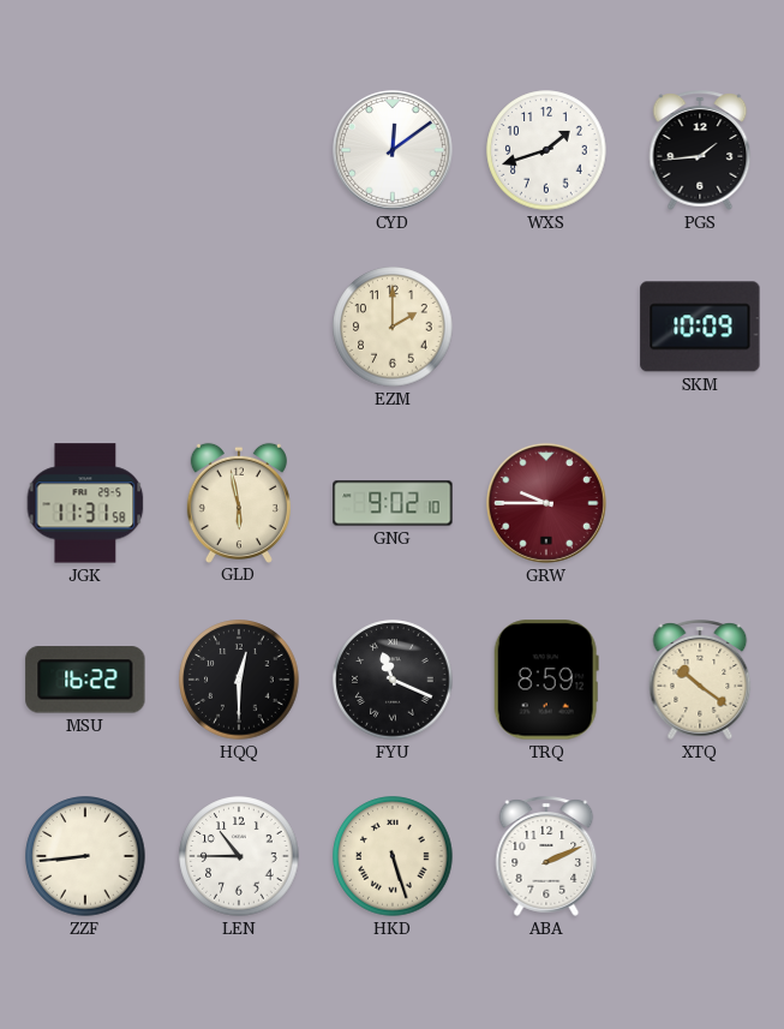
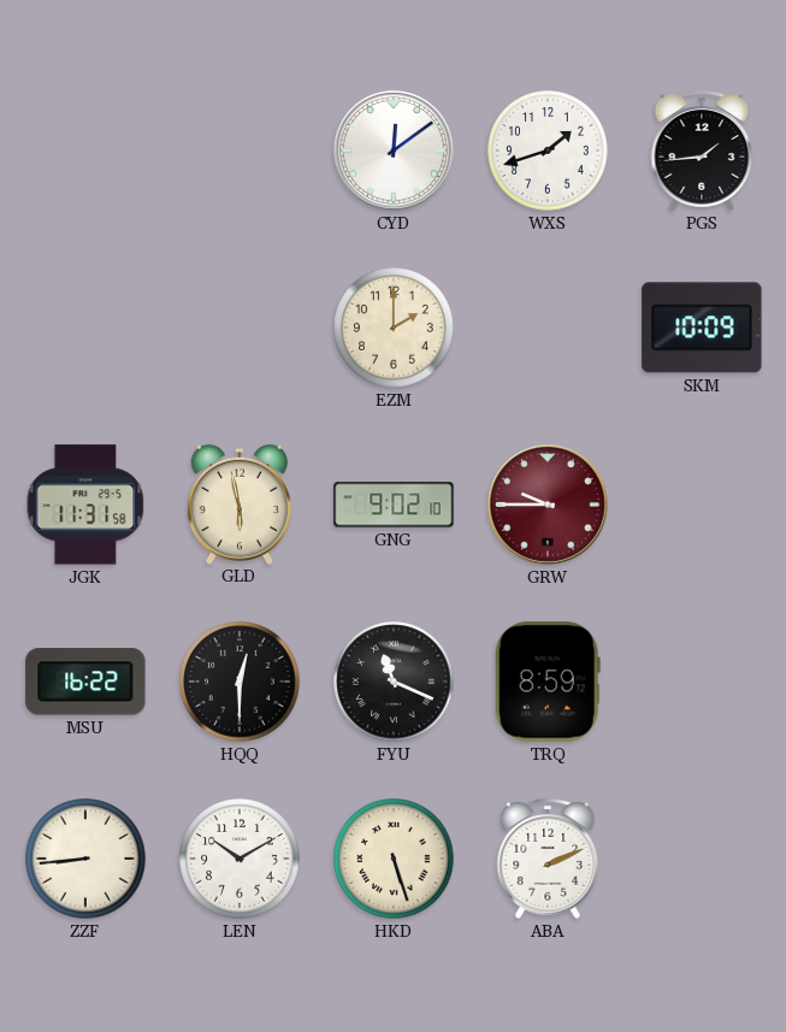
XTQ: 10:21 -> none (700, 680)
LEN: 10:45 -> 10:10 (240, 859)
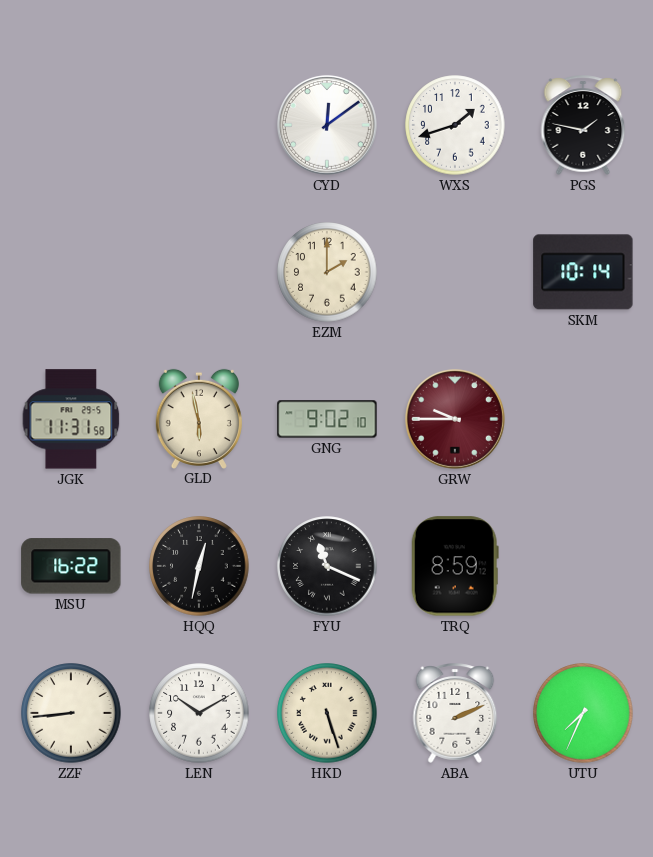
PGS: 1:44 -> 1:47 (583, 125)
SKM: 10:09 -> 10:14 (583, 272)
HQQ: 12:30 -> 12:32 (199, 566)
UTU: none -> 7:34 (583, 713)
